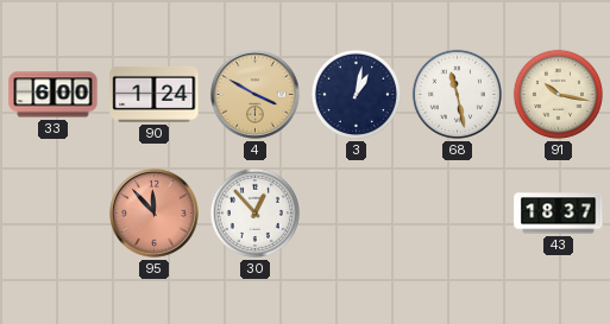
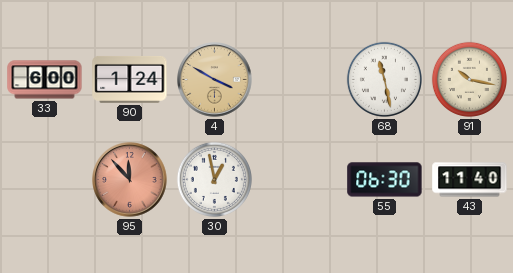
3: 1:02 -> none (356, 94)
30: 12:53 -> 12:58 (214, 179)
55: none -> 06:30 (385, 180)
43: 18:37 -> 11:40 (470, 180)
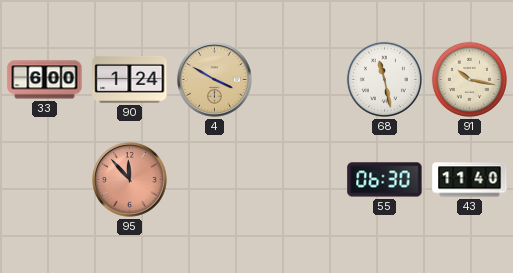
30: 12:58 -> none (214, 179)
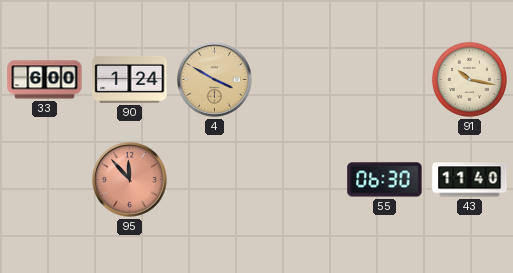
68: 11:28 -> none (384, 79)
